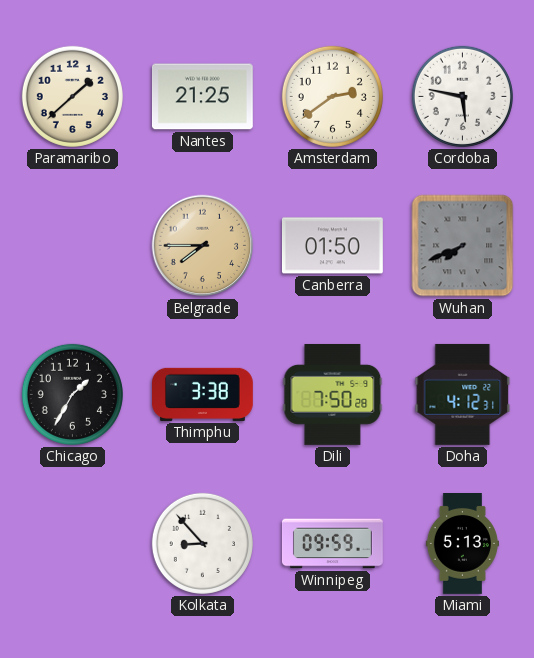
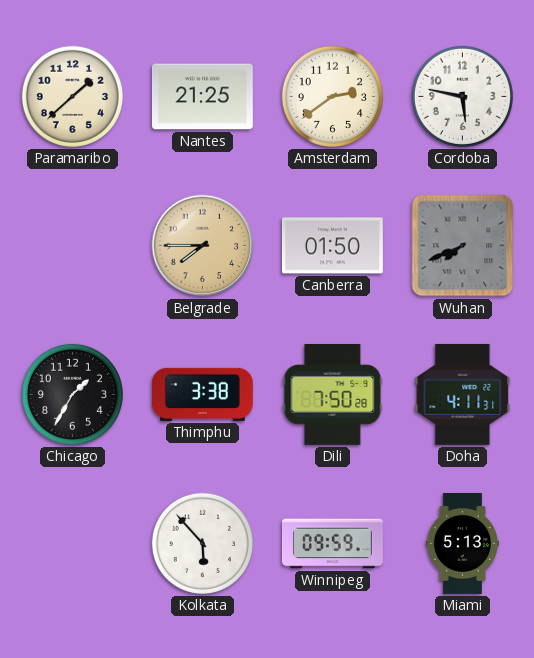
Doha: 4:12 -> 4:11 (463, 394)
Kolkata: 8:53 -> 5:53 (202, 543)
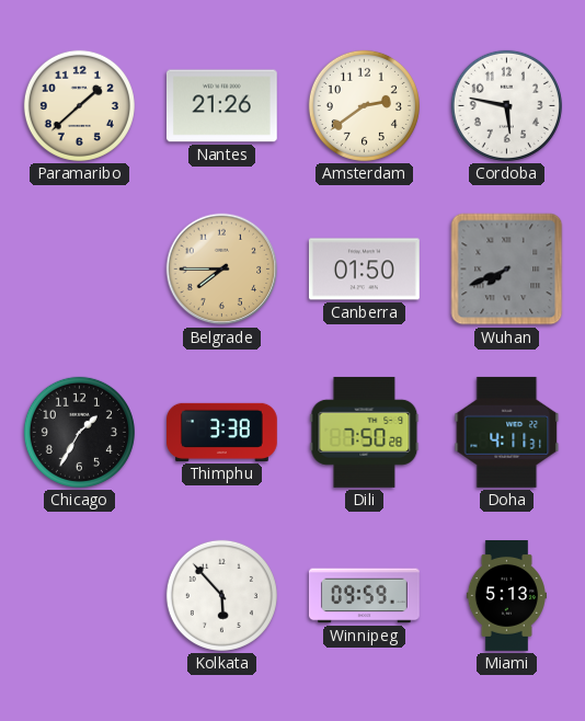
Nantes: 21:25 -> 21:26 (221, 106)
